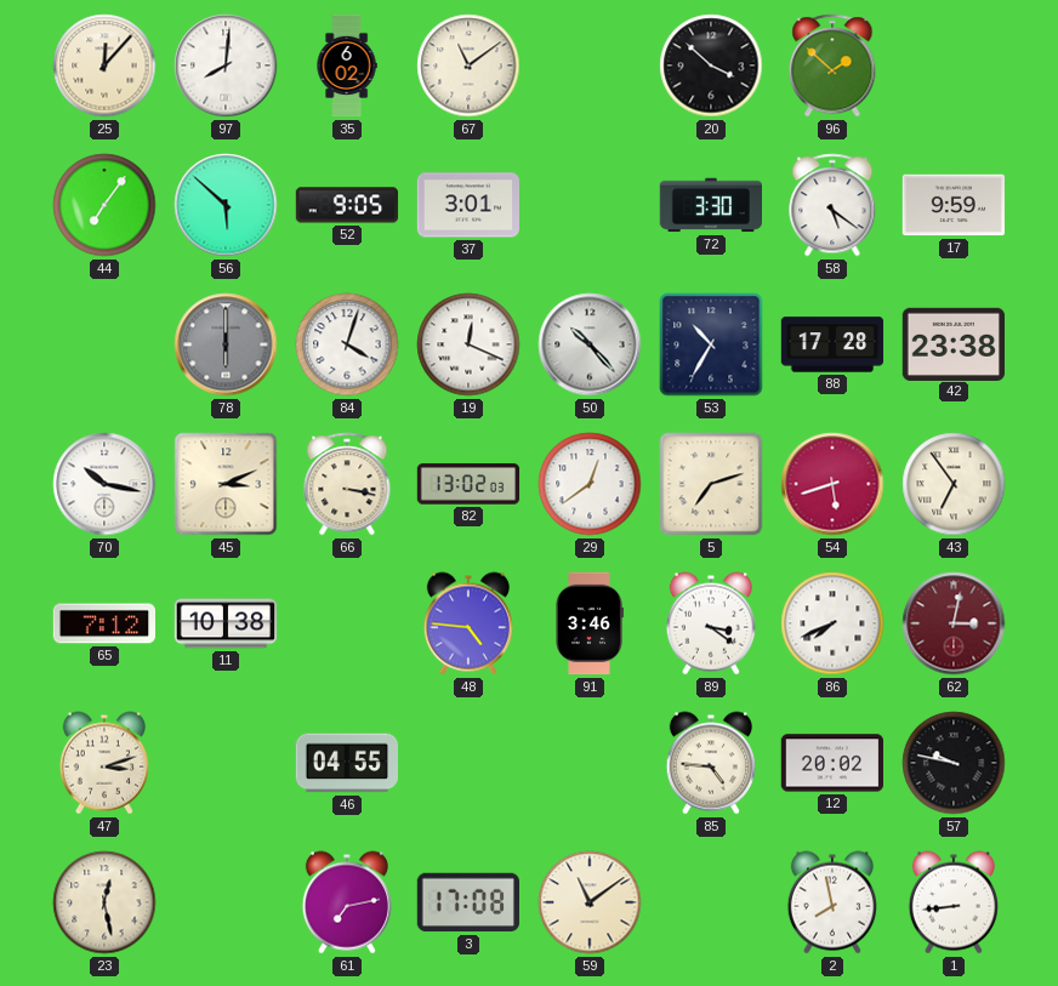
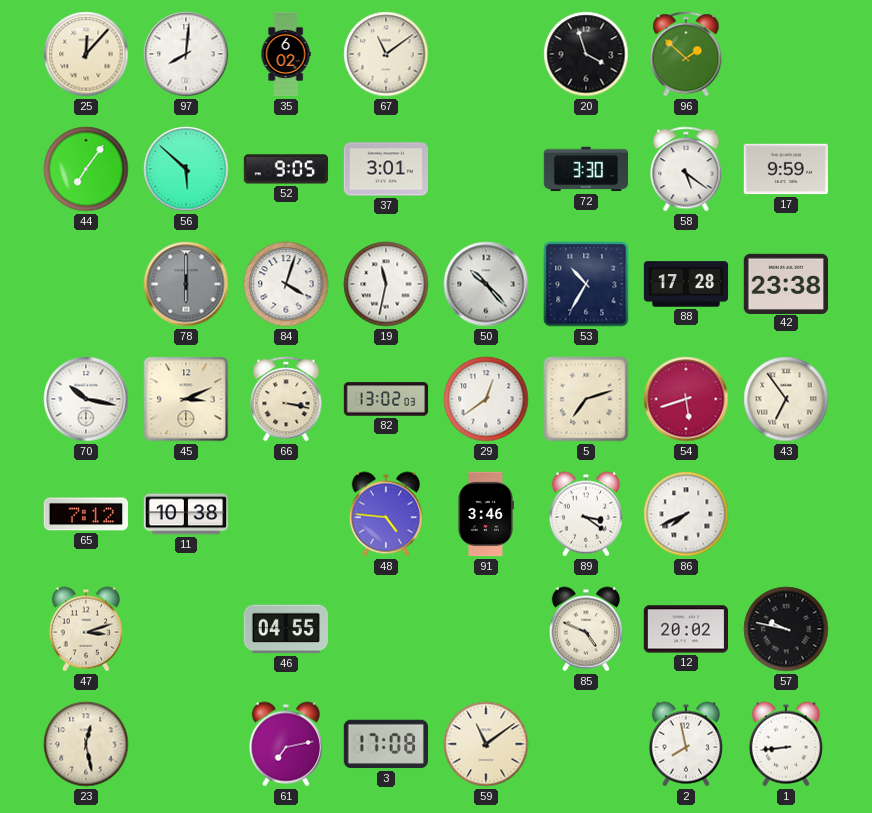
20: 3:52 -> 3:57 (586, 54)
19: 12:19 -> 11:32 (386, 284)
62: 3:02 -> none (954, 623)
85: 4:46 -> 4:49 (585, 629)
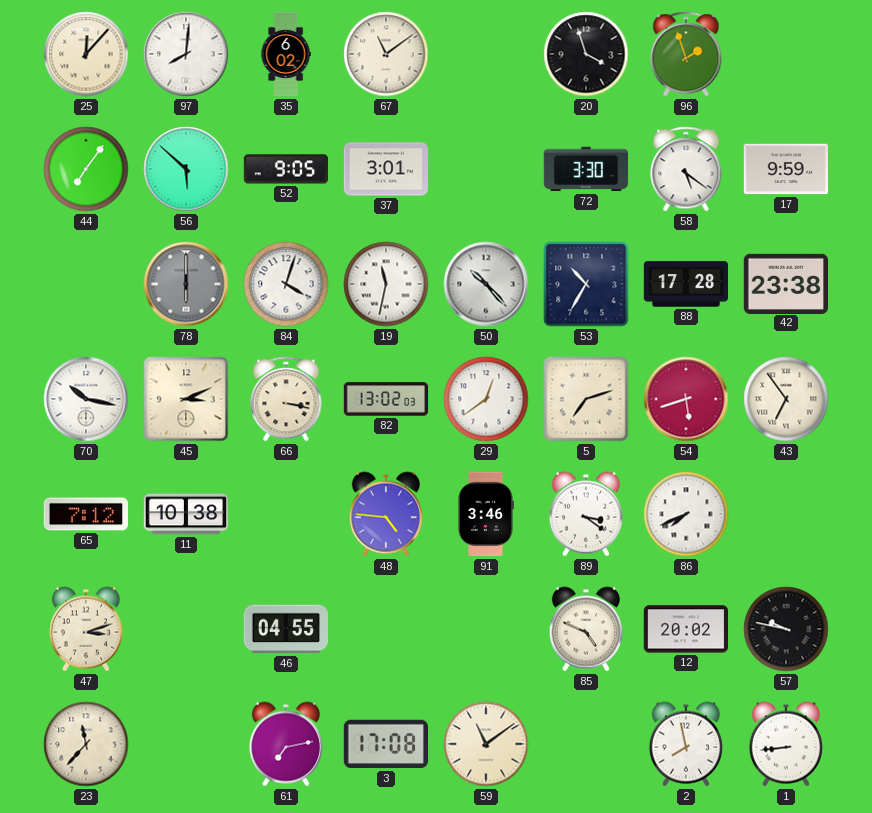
96: 1:52 -> 1:57 (686, 54)
23: 12:28 -> 11:37 (86, 744)
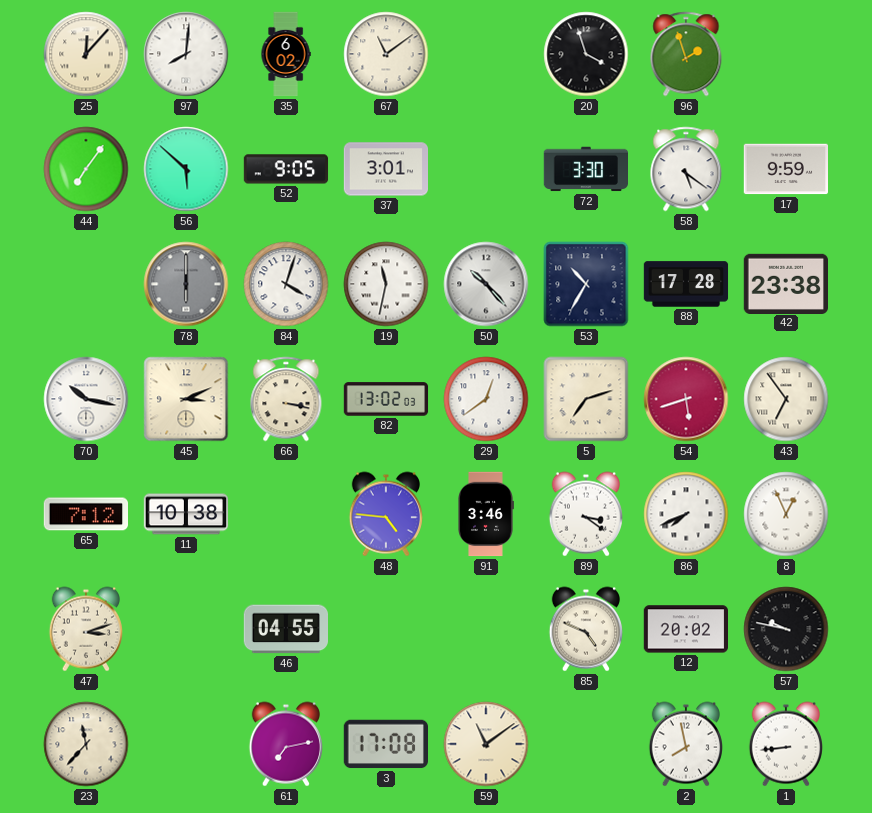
8: none -> 12:56 (786, 514)
